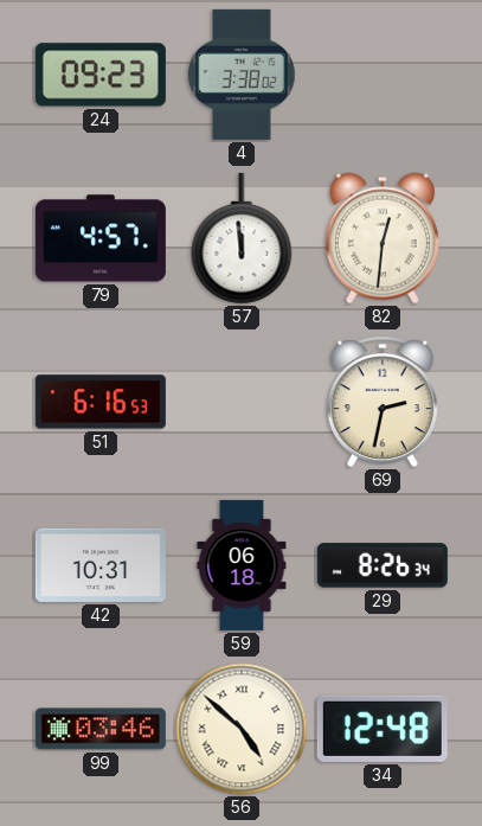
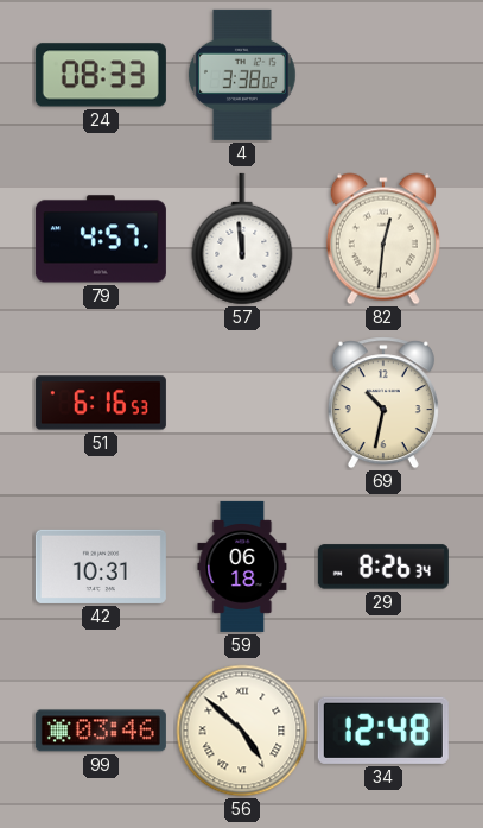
24: 09:23 -> 08:33 (101, 75)
69: 2:32 -> 10:32 (383, 403)
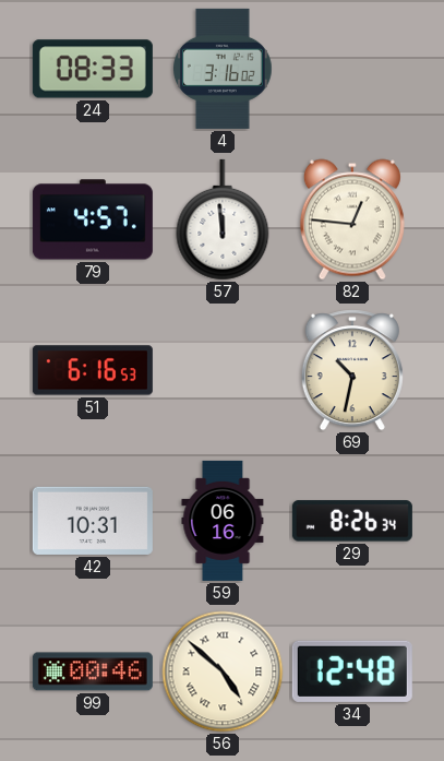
4: 3:38 -> 3:16 (224, 69)
82: 12:31 -> 12:46 (352, 219)
59: 06:18 -> 06:16 (223, 521)
99: 03:46 -> 00:46 (93, 671)
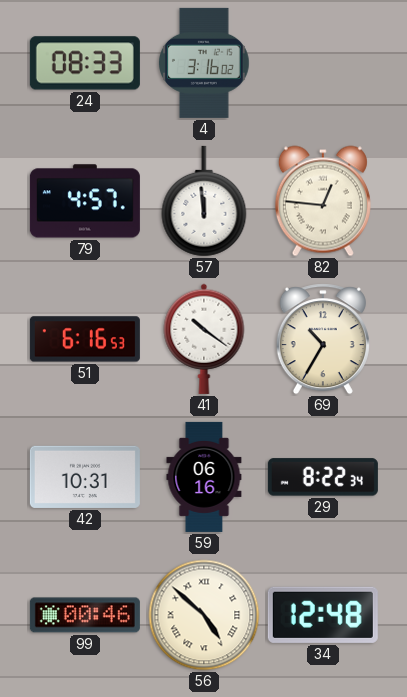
41: none -> 10:21 (204, 339)
69: 10:32 -> 10:35 (323, 339)
29: 8:26 -> 8:22 (323, 477)
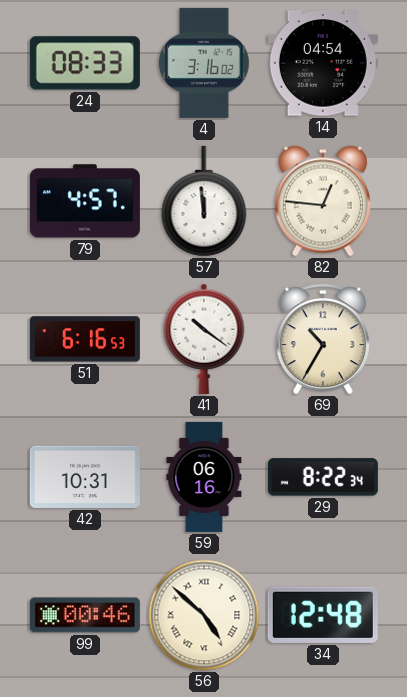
14: none -> 04:54 (323, 63)
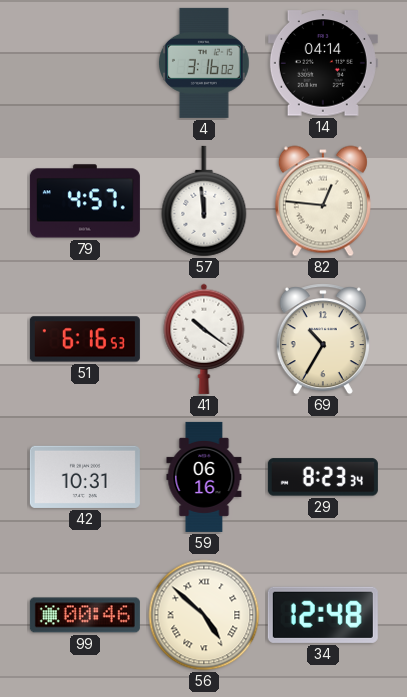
24: 08:33 -> none (85, 63)
14: 04:54 -> 04:14 (323, 63)
29: 8:22 -> 8:23 (323, 477)
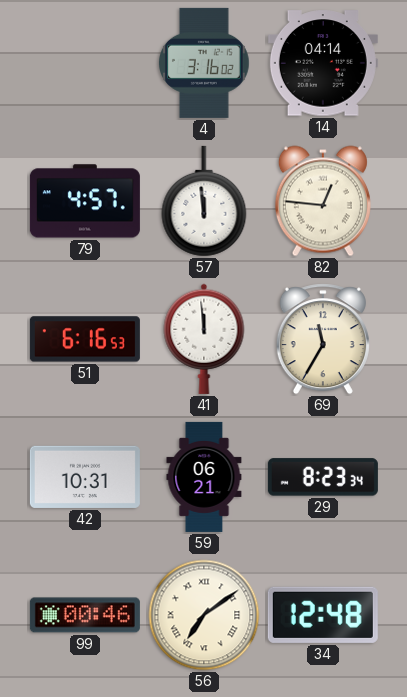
41: 10:21 -> 11:59 (204, 339)
69: 10:35 -> 11:35 (323, 339)
59: 06:16 -> 06:21 (204, 477)
56: 4:52 -> 7:09 (204, 615)
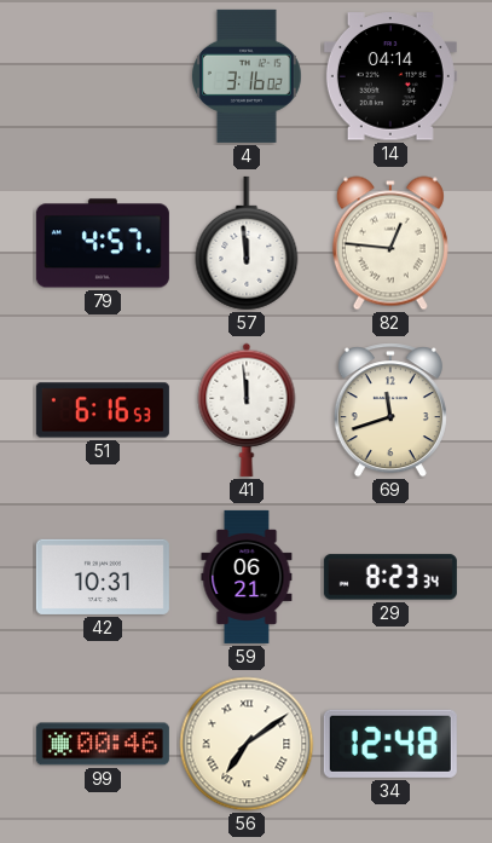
69: 11:35 -> 11:42 (390, 410)
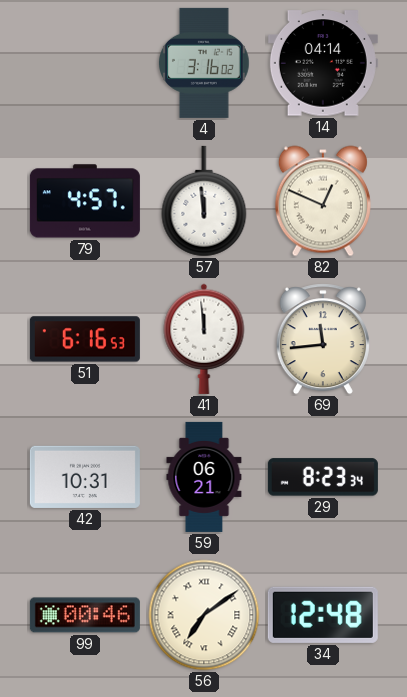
82: 12:46 -> 12:49 (323, 201)
69: 11:42 -> 11:44 (323, 339)
